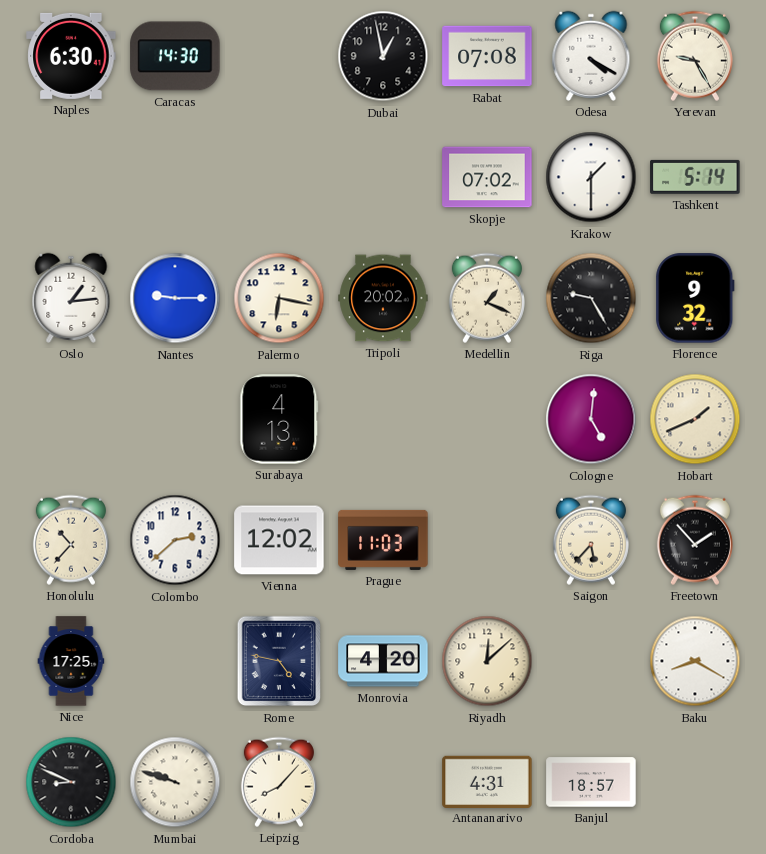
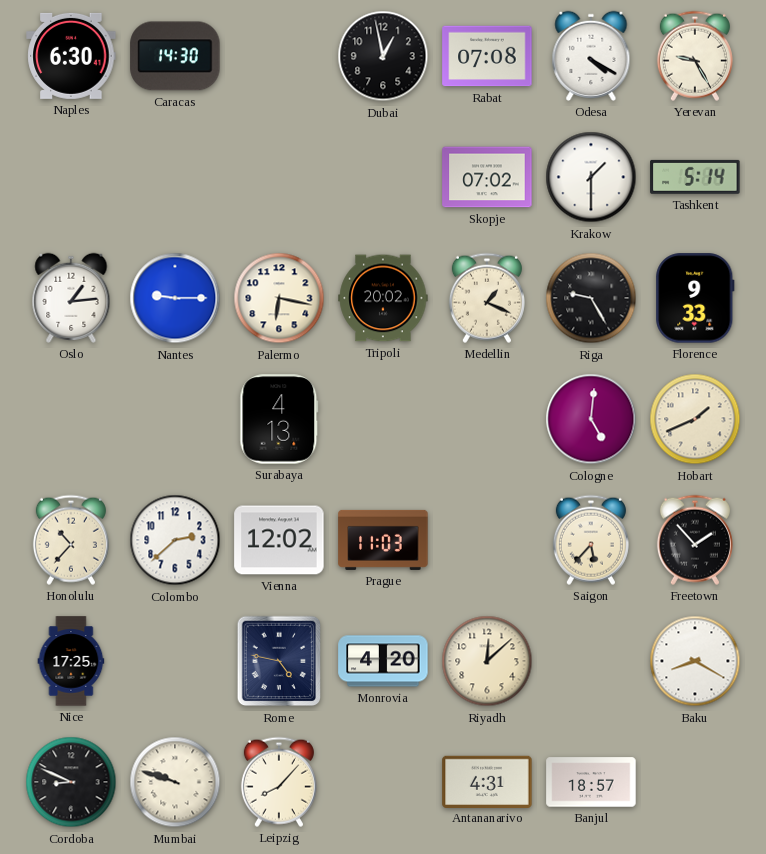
Florence: 9:32 -> 9:33 (695, 298)
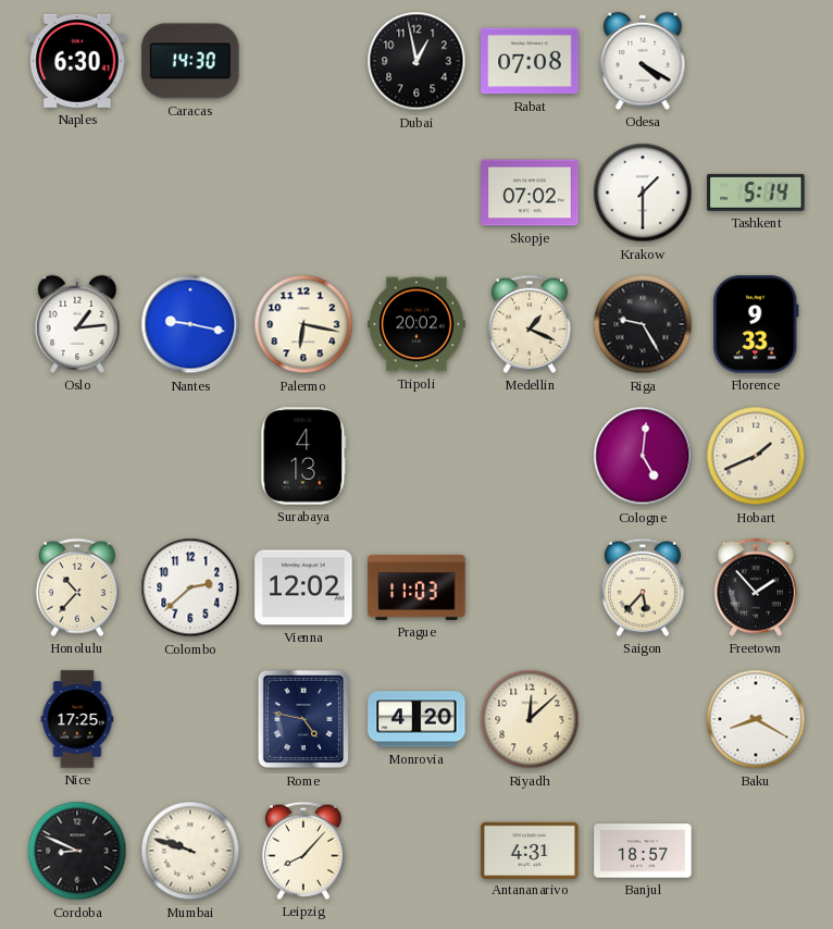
Yerevan: 9:25 -> none (695, 56)
Nantes: 9:15 -> 9:17 (190, 324)
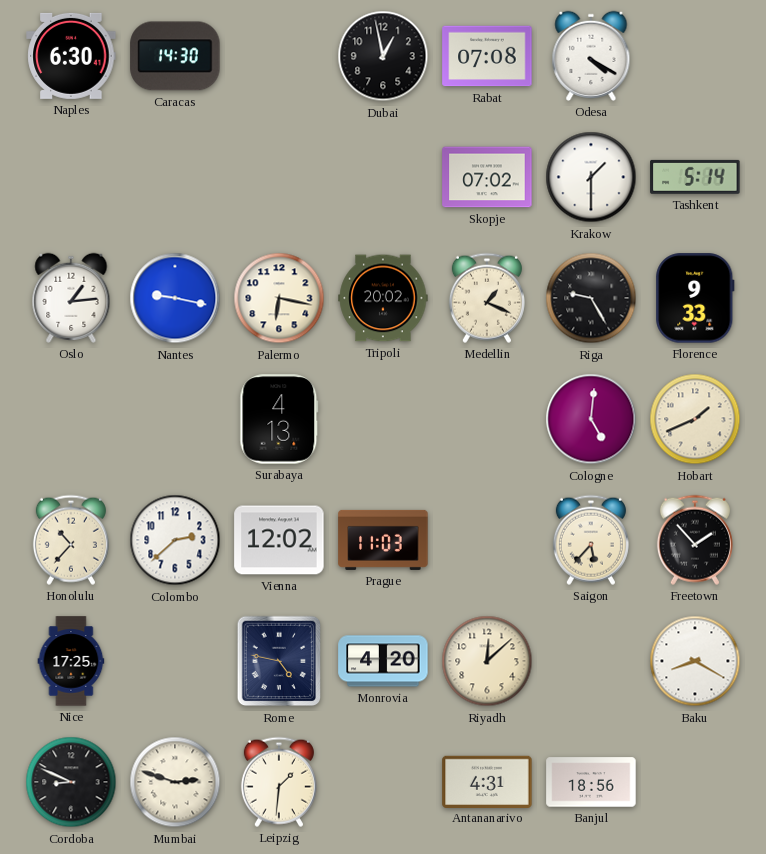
Mumbai: 9:48 -> 2:48 (175, 782)
Leipzig: 8:07 -> 1:31 (279, 782)
Banjul: 18:57 -> 18:56 (591, 782)
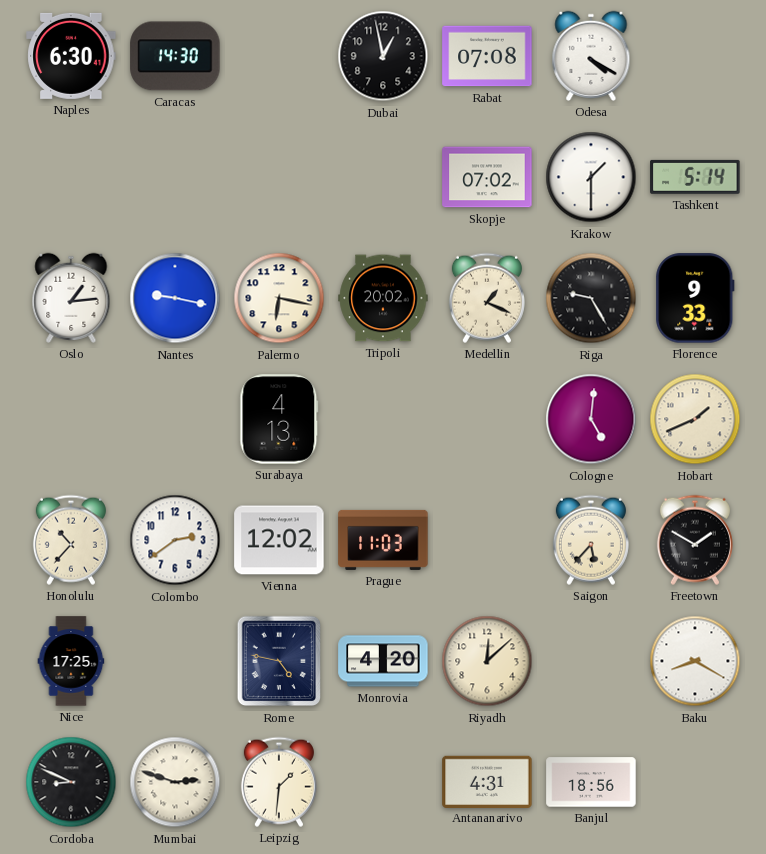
Colombo: 2:38 -> 2:39 (175, 540)
Freetown: 1:53 -> 1:50 (695, 540)
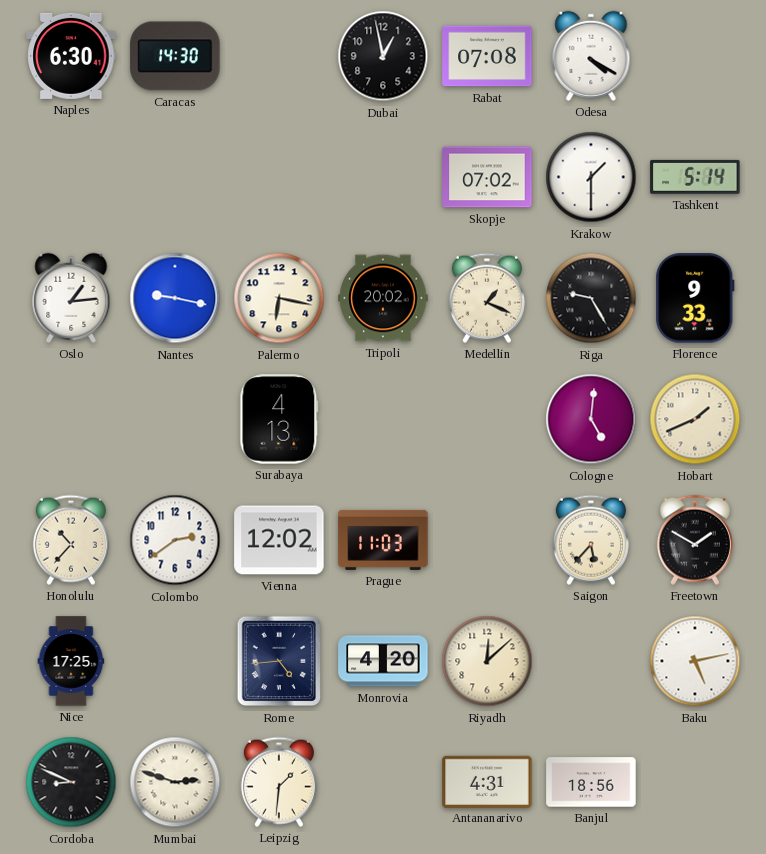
Rome: 4:47 -> 4:44 (279, 661)
Baku: 8:20 -> 5:13 (695, 661)
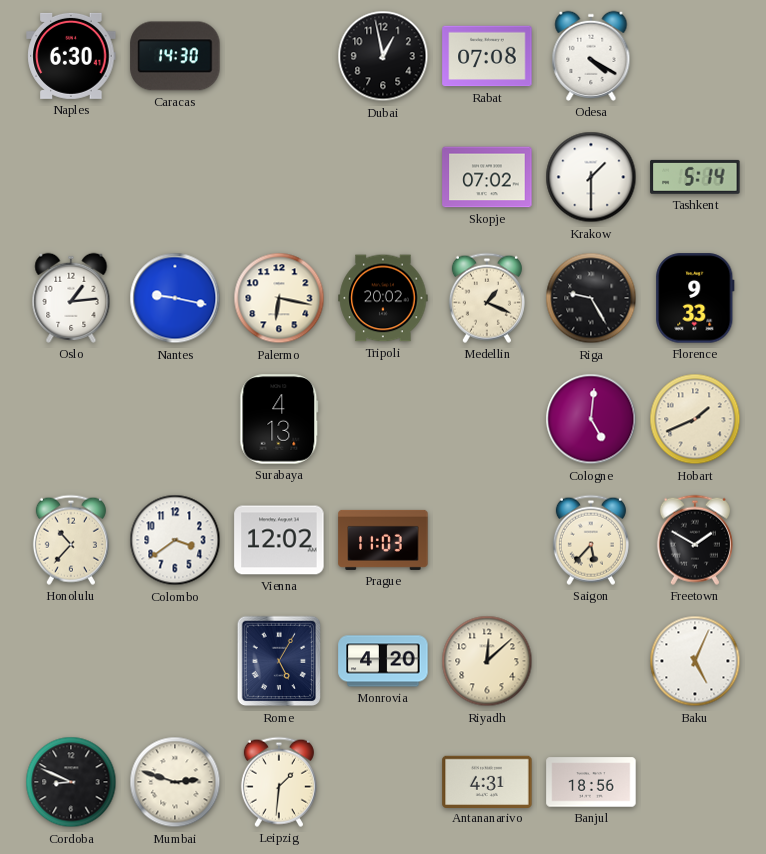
Colombo: 2:39 -> 3:39 (175, 540)
Nice: 17:25 -> none (71, 661)
Rome: 4:44 -> 5:05 (279, 661)
Baku: 5:13 -> 5:04 (695, 661)
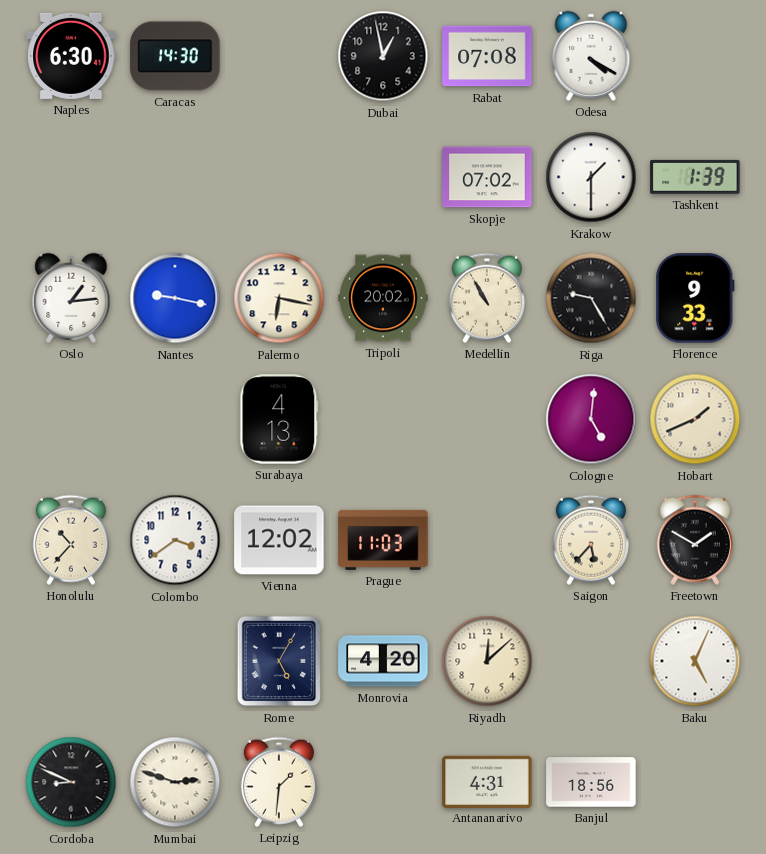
Tashkent: 5:14 -> 1:39 (695, 177)
Medellin: 1:19 -> 10:55 (487, 298)
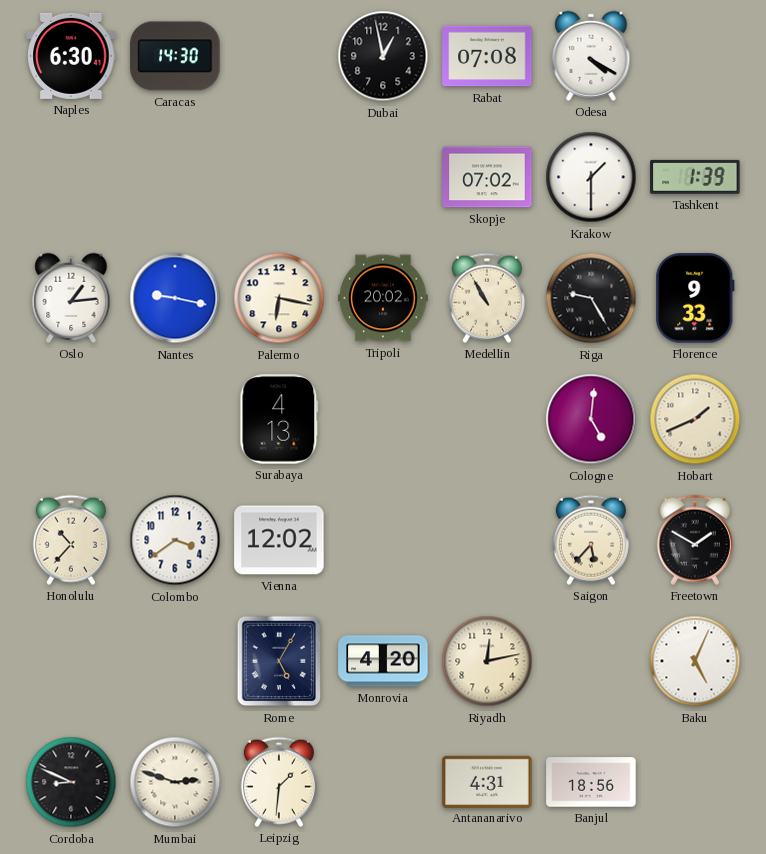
Prague: 11:03 -> none (383, 540)
Riyadh: 12:08 -> 12:13 (487, 661)
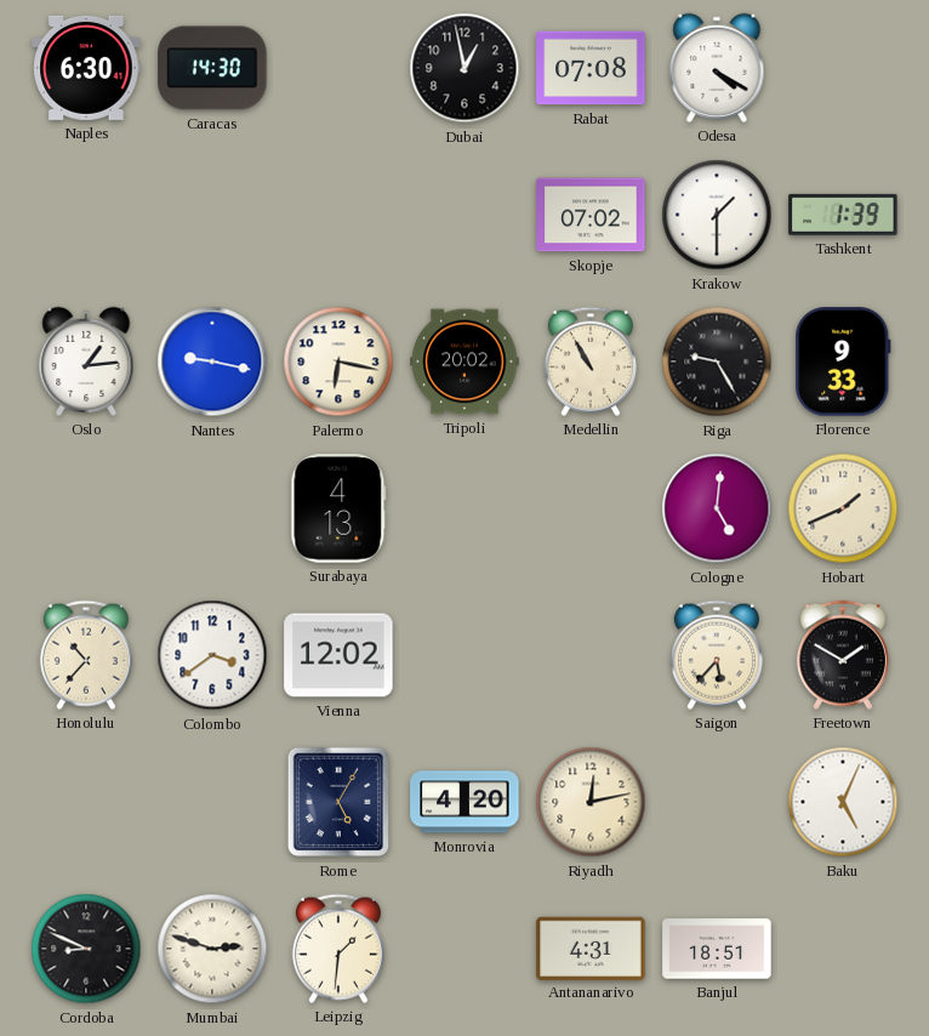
Banjul: 18:56 -> 18:51 (717, 949)
